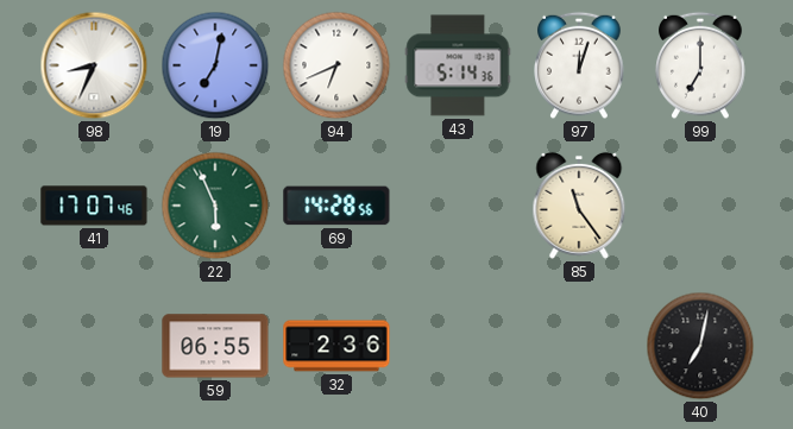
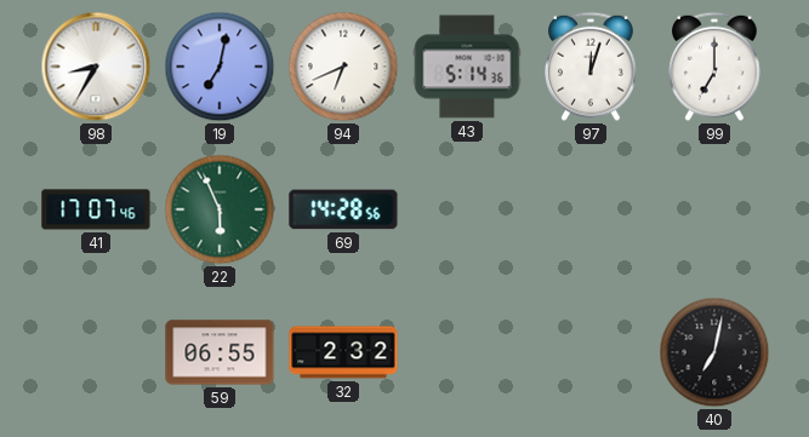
98: 8:34 -> 8:35 (96, 67)
85: 11:24 -> none (579, 206)
32: 2:36 -> 2:32 (343, 352)
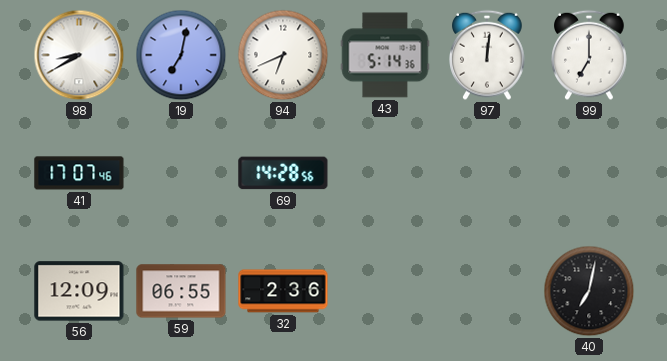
98: 8:35 -> 8:40 (79, 55)
97: 12:03 -> 12:01 (487, 55)
22: 5:56 -> none (220, 209)
56: none -> 12:09 (79, 291)
32: 2:32 -> 2:36 (283, 291)
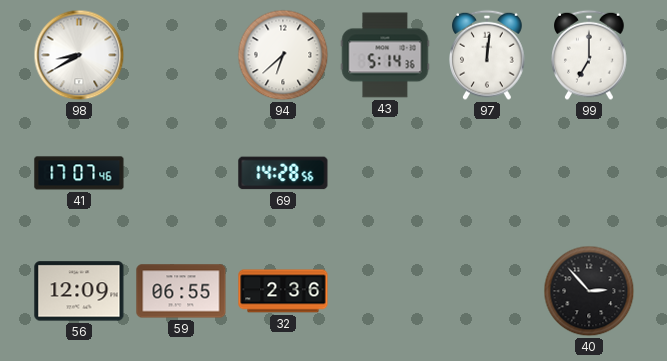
19: 7:02 -> none (181, 55)
94: 6:41 -> 6:38 (283, 55)
40: 7:02 -> 2:53 (589, 291)
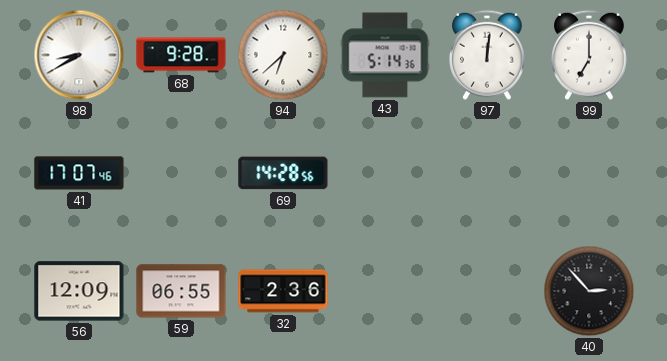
68: none -> 9:28 (181, 55)
